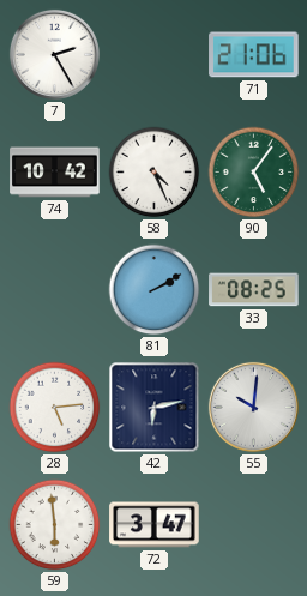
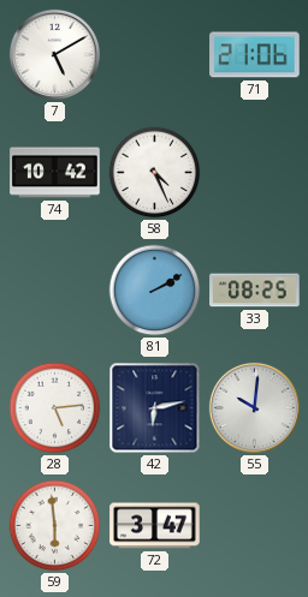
7: 2:25 -> 5:10 (54, 54)
90: 5:06 -> none (254, 173)
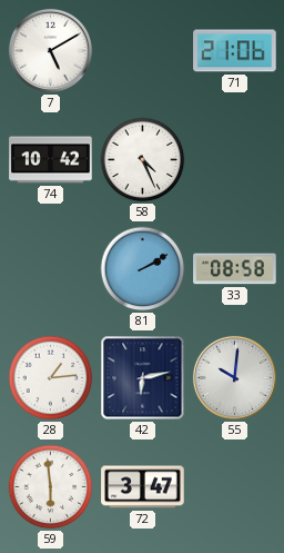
33: 08:25 -> 08:58 (235, 269)
28: 5:14 -> 1:14 (51, 378)
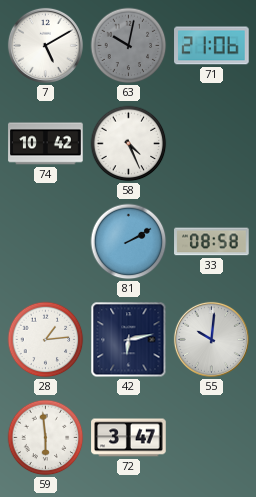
63: none -> 10:02 (129, 46)
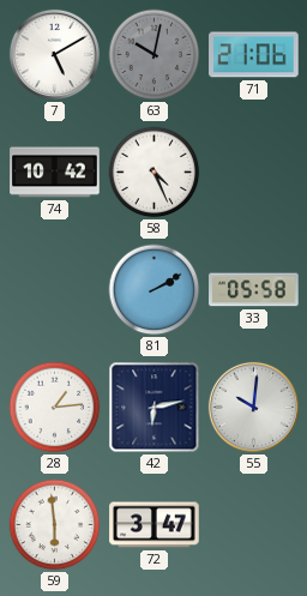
33: 08:58 -> 05:58 (254, 290)
